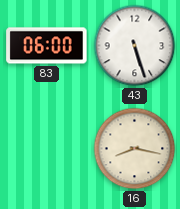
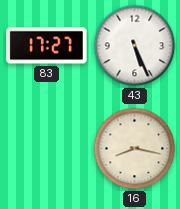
83: 06:00 -> 17:27 (47, 46)
43: 5:27 -> 5:26 (135, 46)
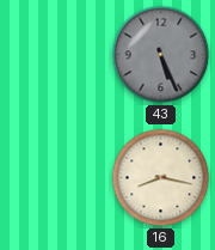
83: 17:27 -> none (47, 46)
43 dial: white -> grey (161, 55)
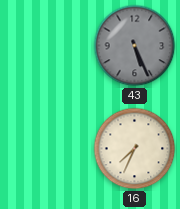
16: 8:17 -> 7:34 (135, 149)
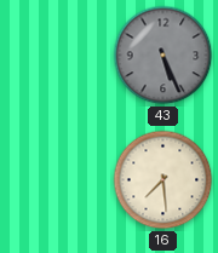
16: 7:34 -> 7:29 (163, 180)
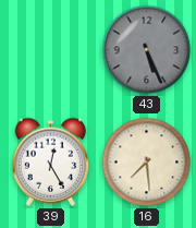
39: none -> 12:25 (51, 161)
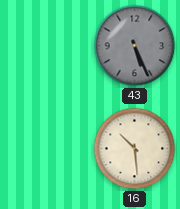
39: 12:25 -> none (51, 161)
16: 7:29 -> 10:29 (135, 149)
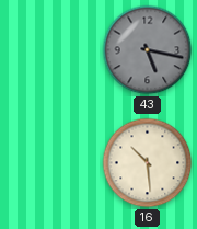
43: 5:26 -> 5:17 (148, 50)
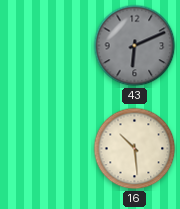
43: 5:17 -> 6:11 (135, 46)
